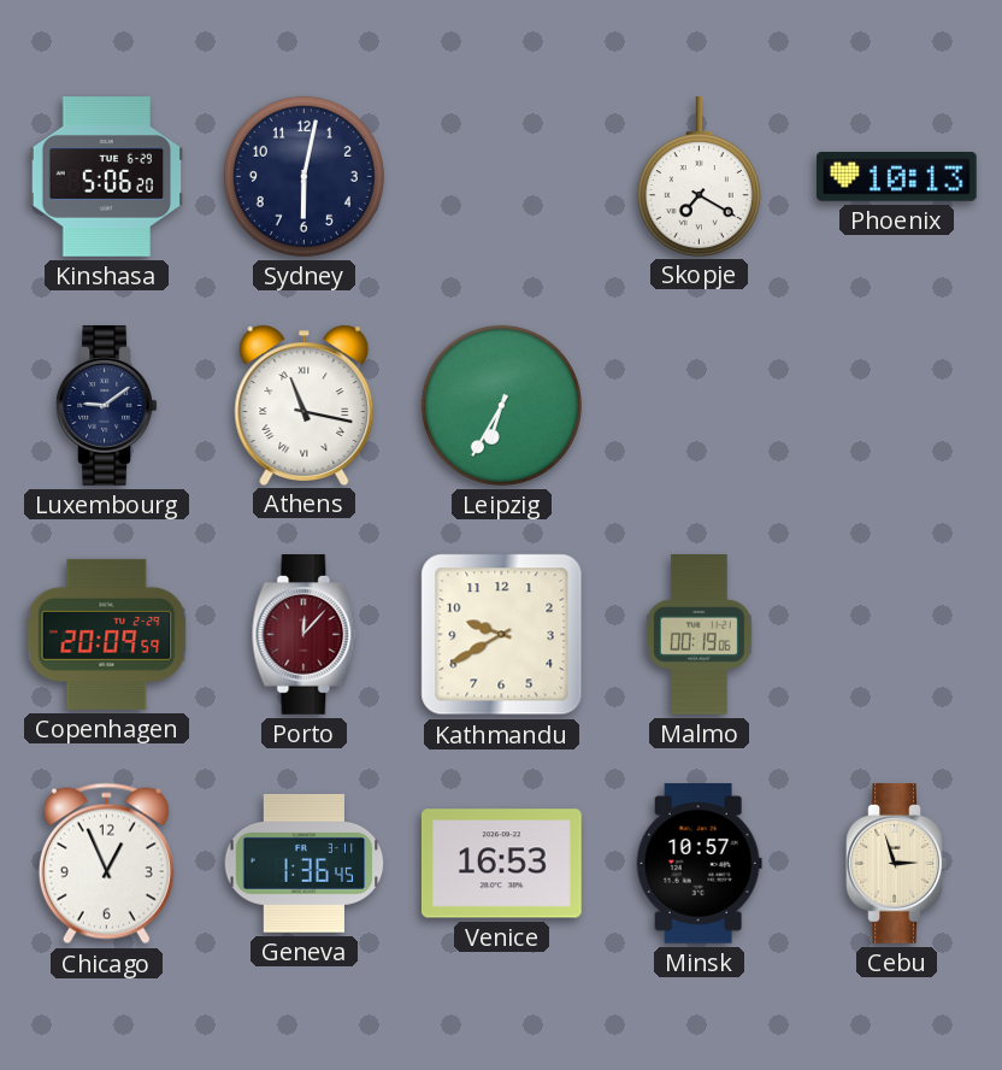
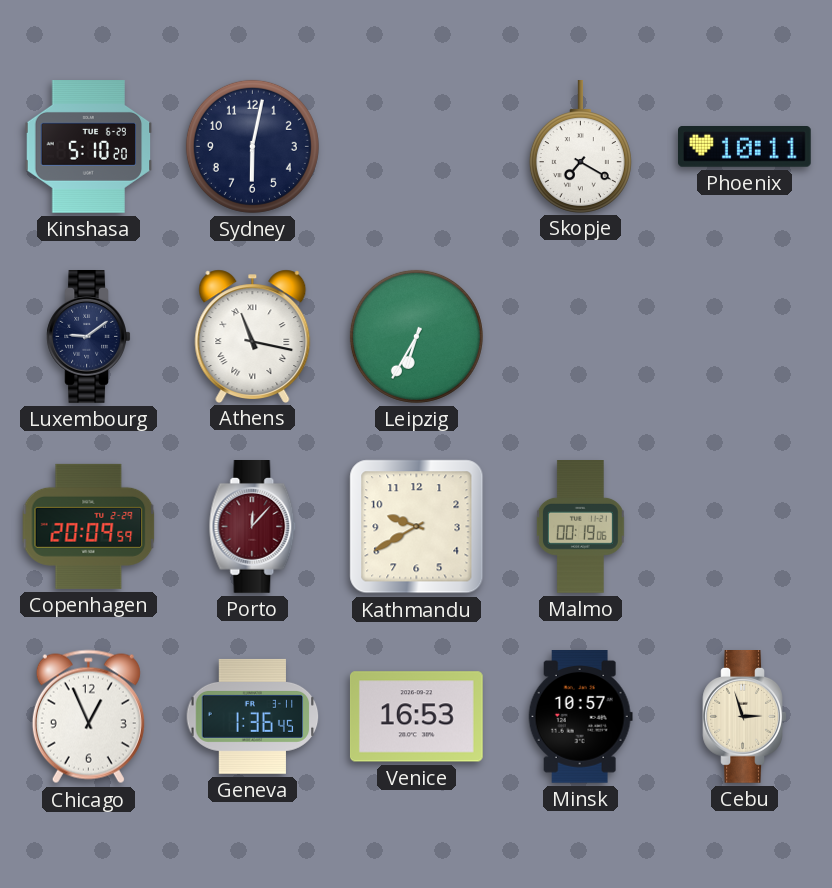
Kinshasa: 5:06 -> 5:10 (89, 147)
Phoenix: 10:13 -> 10:11 (745, 147)
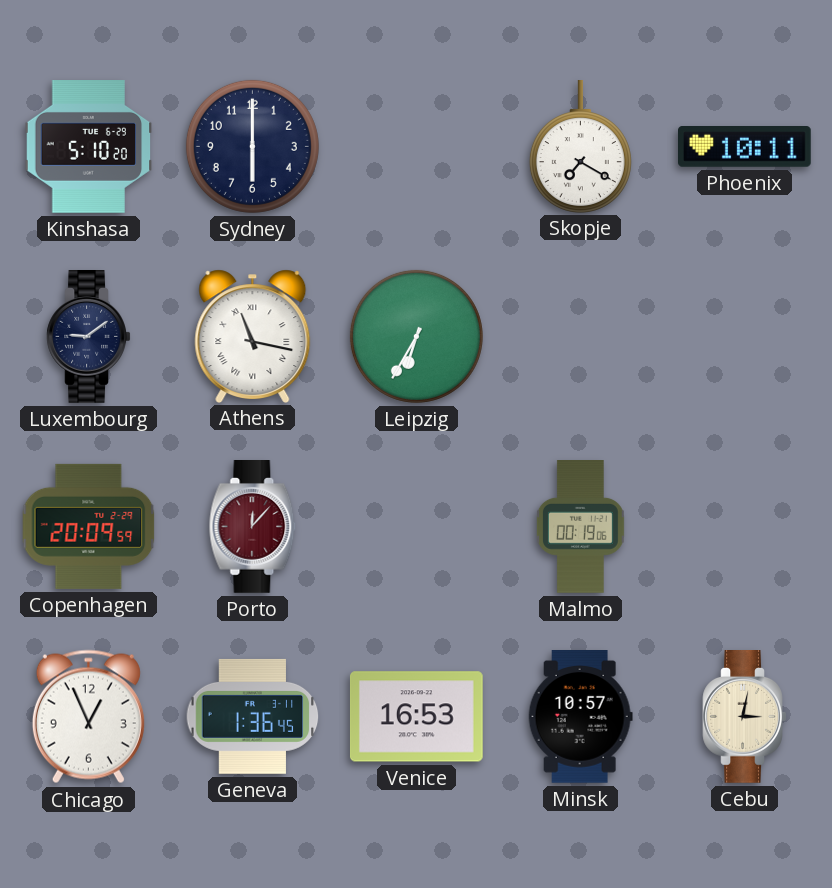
Sydney: 6:02 -> 6:00 (252, 146)
Kathmandu: 9:40 -> none (417, 527)
Cebu: 2:57 -> 3:02 (745, 717)
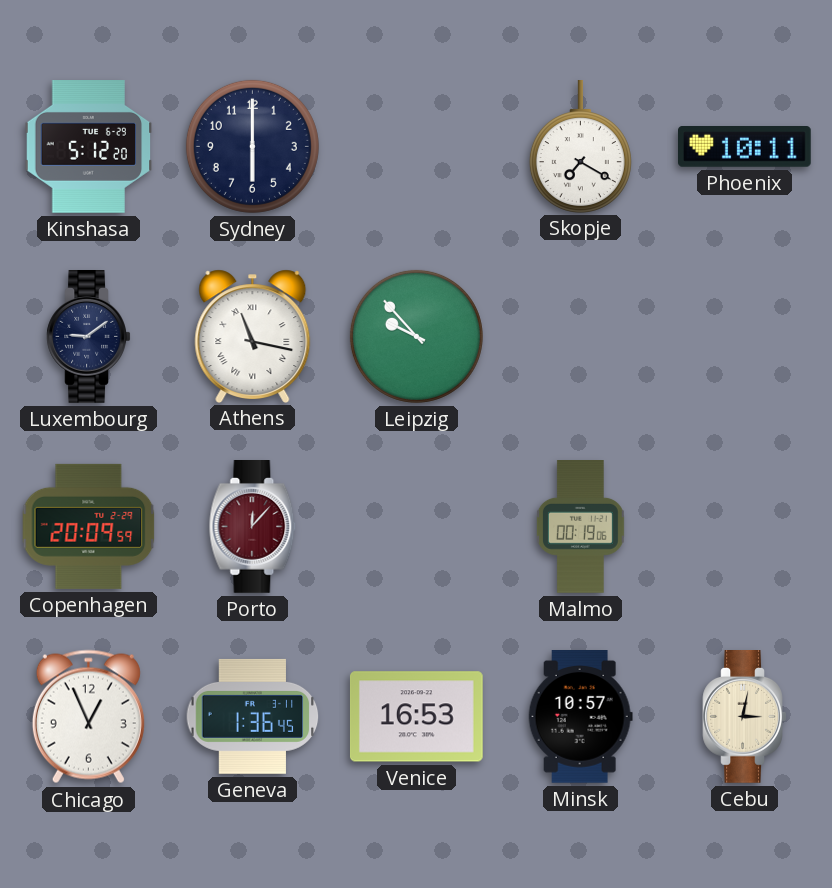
Kinshasa: 5:10 -> 5:12 (89, 147)
Leipzig: 6:35 -> 9:53 (416, 336)
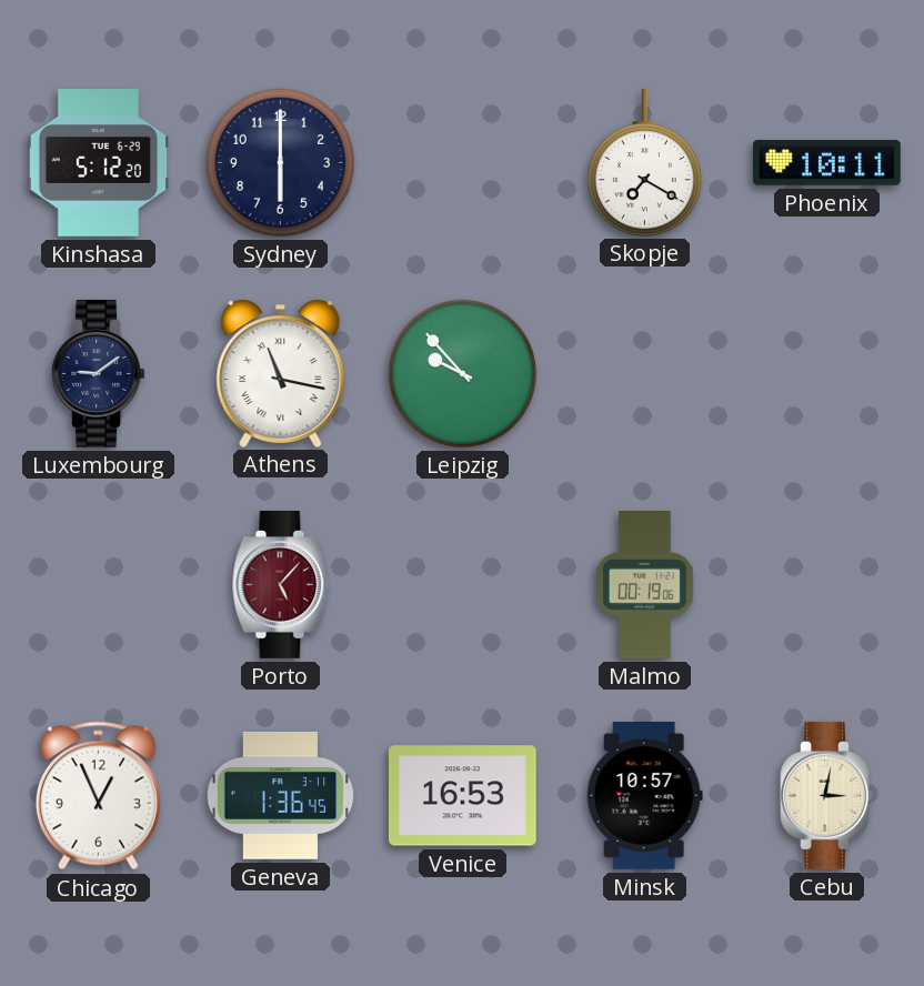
Copenhagen: 20:09 -> none (89, 526)
Porto: 12:07 -> 5:07 (281, 585)
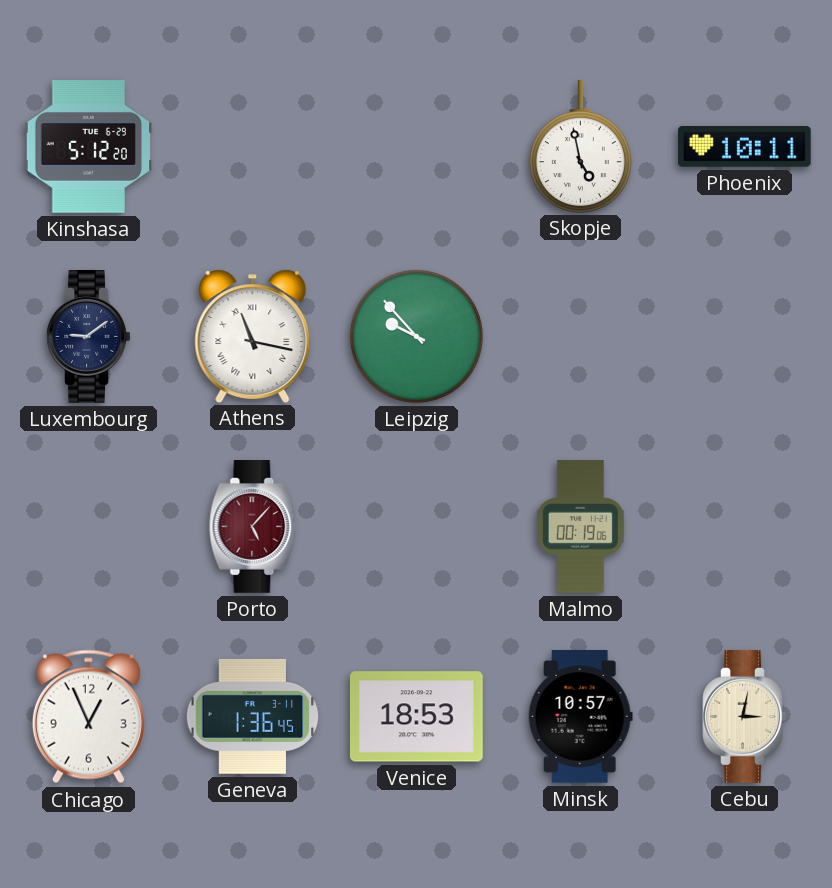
Sydney: 6:00 -> none (280, 162)
Skopje: 7:20 -> 4:58 (580, 147)
Venice: 16:53 -> 18:53 (416, 717)
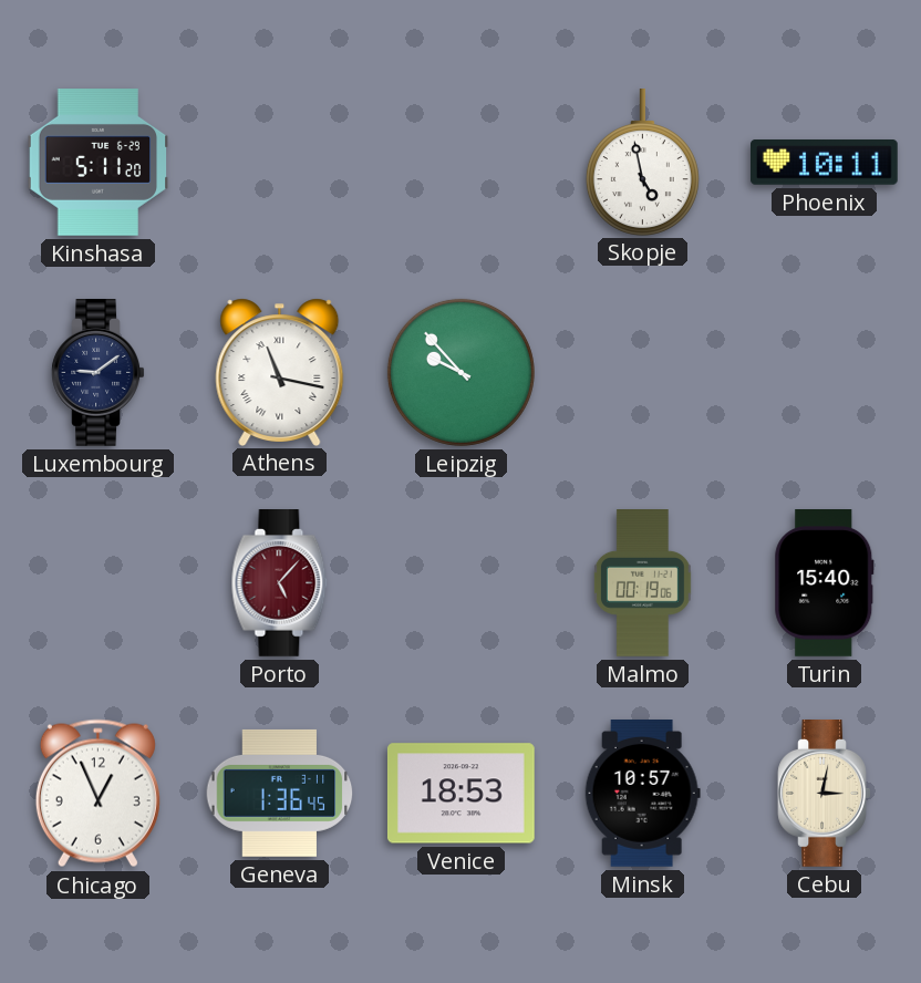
Kinshasa: 5:12 -> 5:11 (99, 163)
Turin: none -> 15:40 (825, 583)
